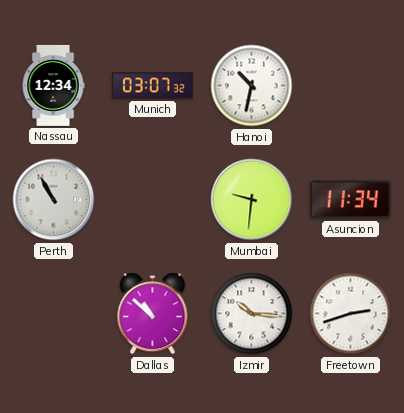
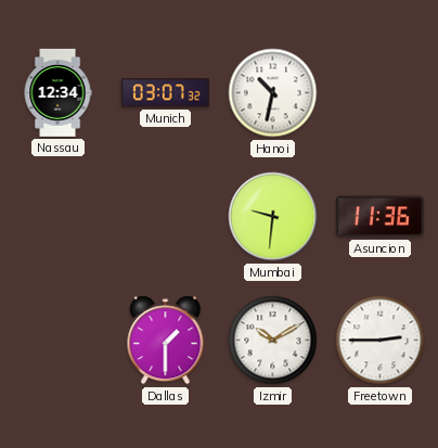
Perth: 10:55 -> none (54, 200)
Asuncion: 11:34 -> 11:36 (379, 217)
Dallas: 10:52 -> 1:30 (166, 341)
Izmir: 10:16 -> 10:10 (273, 341)
Freetown: 2:42 -> 2:45 (381, 341)
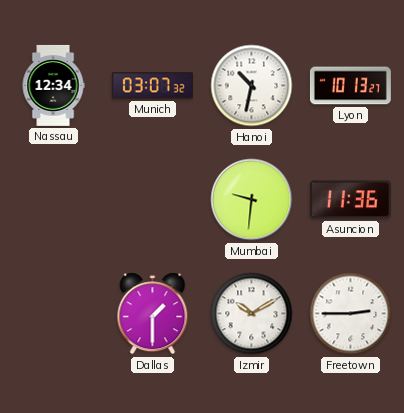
Lyon: none -> 10:13 (350, 86)
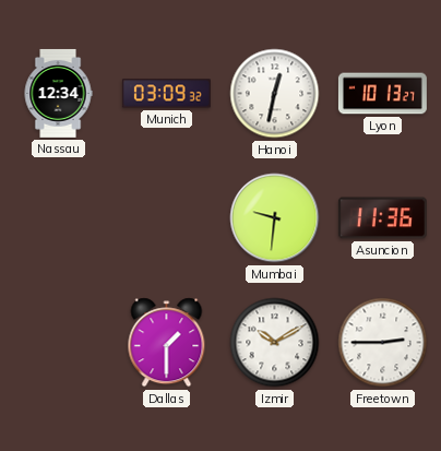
Munich: 03:07 -> 03:09 (166, 94)
Hanoi: 10:32 -> 12:32 (275, 94)
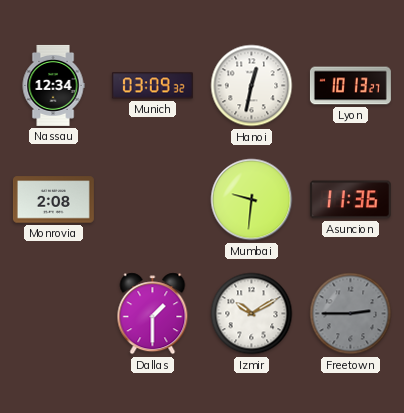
Monrovia: none -> 2:08 (53, 200)
Freetown dial: white -> grey (351, 314)
